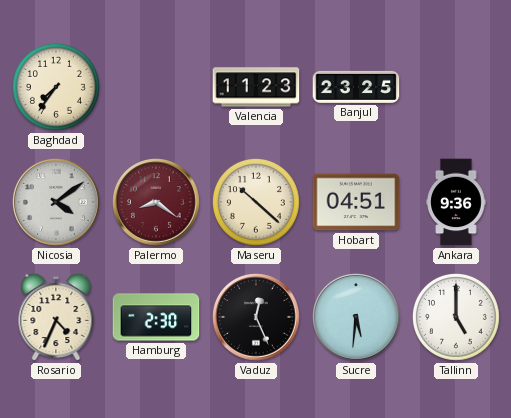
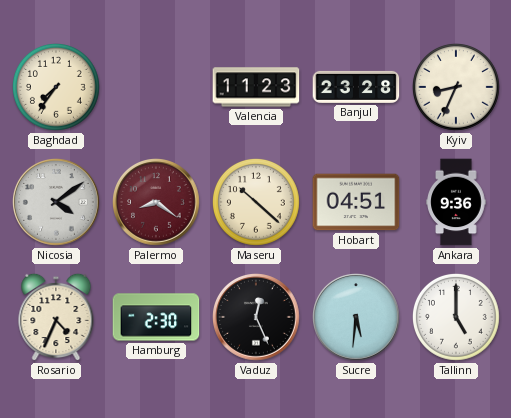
Banjul: 23:25 -> 23:28 (356, 87)
Kyiv: none -> 8:34 (456, 87)
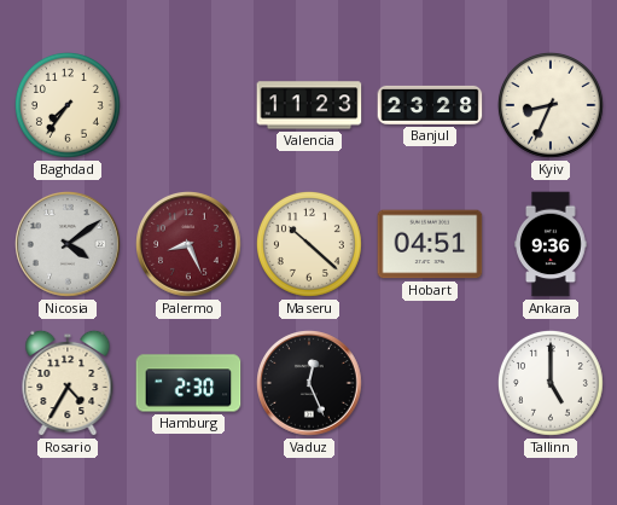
Palermo: 8:21 -> 8:26 (190, 245)
Rosario: 4:34 -> 4:35 (68, 383)
Sucre: 5:31 -> none (357, 318)
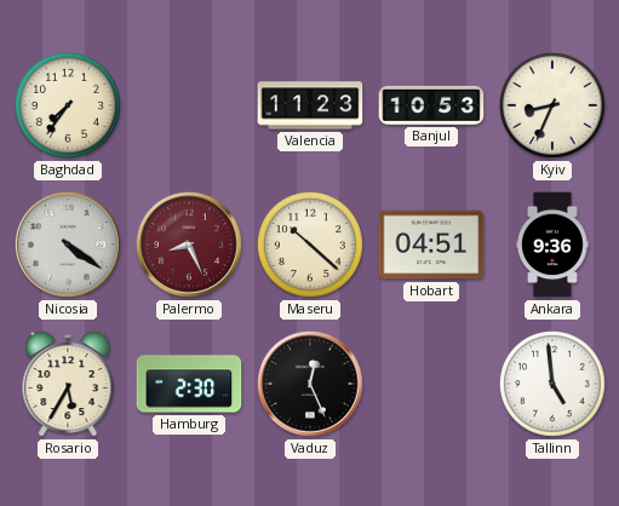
Banjul: 23:28 -> 10:53 (431, 105)
Nicosia: 4:09 -> 4:21 (69, 246)
Rosario: 4:35 -> 5:35 (68, 384)
Tallinn: 5:00 -> 4:59 (552, 384)
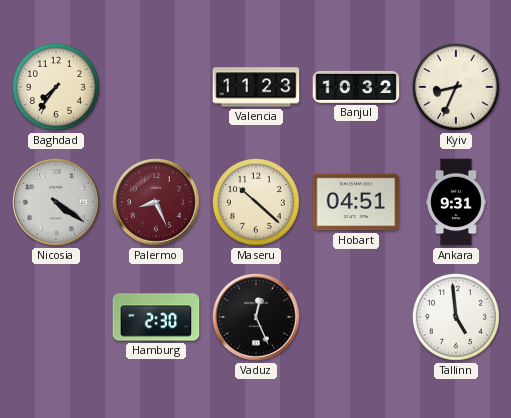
Banjul: 10:53 -> 10:32 (356, 87)
Ankara: 9:36 -> 9:31 (456, 202)
Rosario: 5:35 -> none (68, 384)
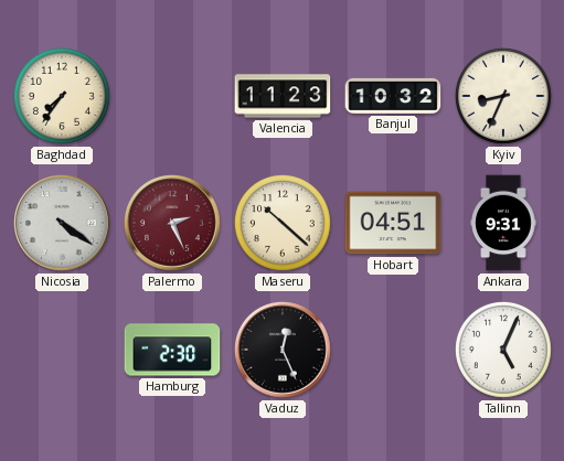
Palermo: 8:26 -> 2:26 (173, 224)
Tallinn: 4:59 -> 5:04 (503, 350)
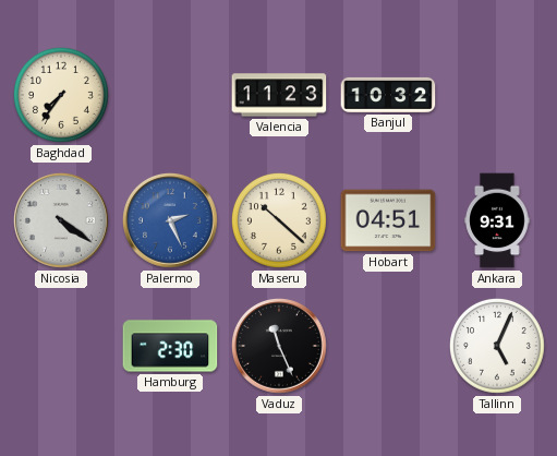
Kyiv: 8:34 -> none (503, 96)
Palermo dial: burgundy -> blue (171, 221)
Vaduz: 12:26 -> 11:26 (280, 347)
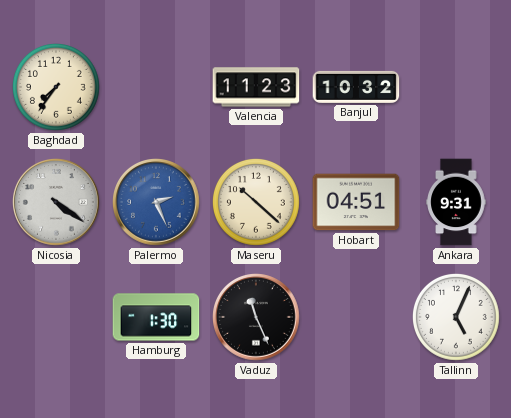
Hamburg: 2:30 -> 1:30 (156, 317)
